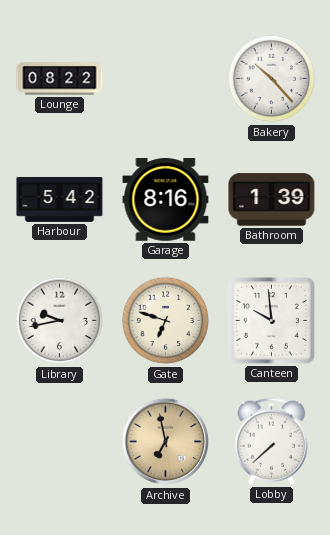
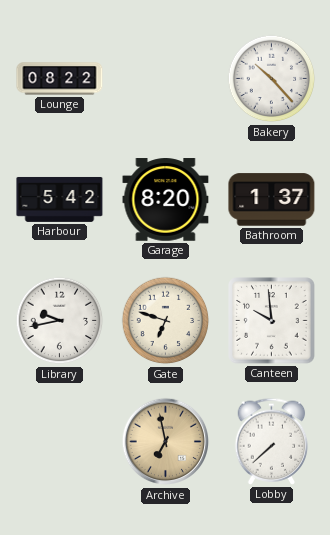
Garage: 8:16 -> 8:20 (166, 200)
Bathroom: 1:39 -> 1:37 (272, 200)
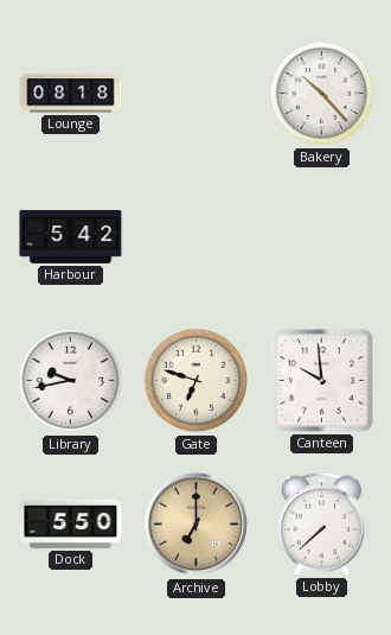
Lounge: 08:22 -> 08:18 (71, 94)
Garage: 8:20 -> none (166, 200)
Bathroom: 1:37 -> none (272, 200)
Dock: none -> 5:50 (71, 523)
Archive: 6:58 -> 7:00 (197, 525)
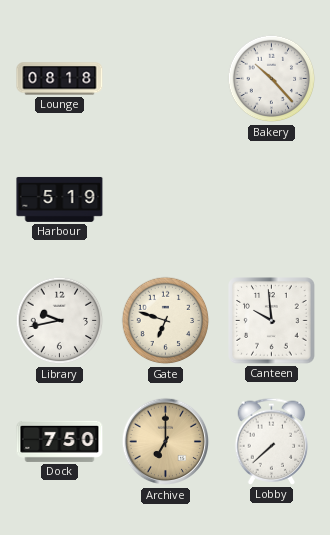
Harbour: 5:42 -> 5:19 (60, 199)
Dock: 5:50 -> 7:50 (60, 441)
